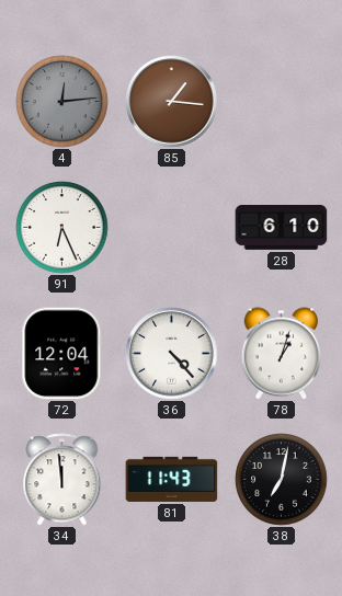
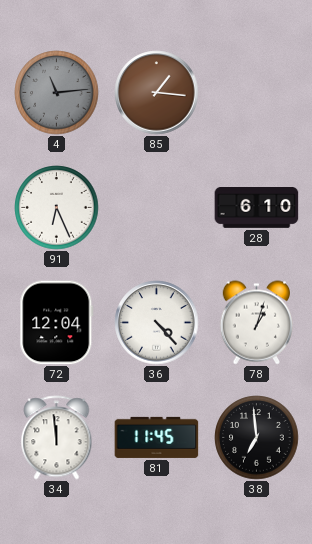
4: 12:14 -> 11:14 (57, 93)
81: 11:43 -> 11:45 (157, 437)
38: 7:02 -> 6:59 (257, 438)
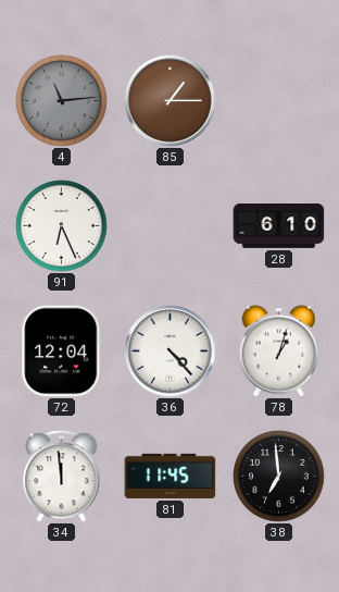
85: 1:16 -> 1:15 (171, 101)
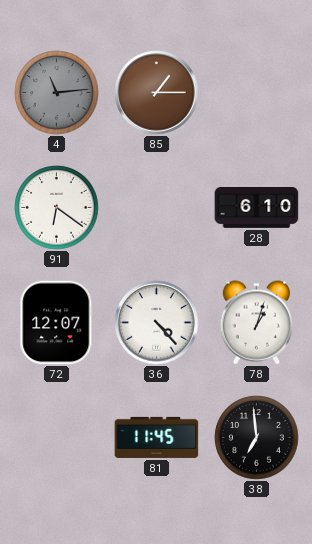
91: 6:26 -> 6:21 (57, 208)
72: 12:04 -> 12:07 (57, 323)
34: 11:59 -> none (62, 477)
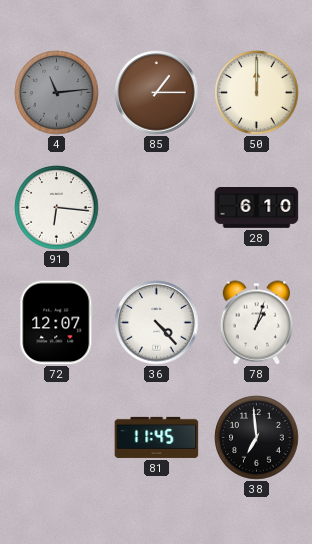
50: none -> 12:00 (257, 93)
91: 6:21 -> 6:16 (57, 208)
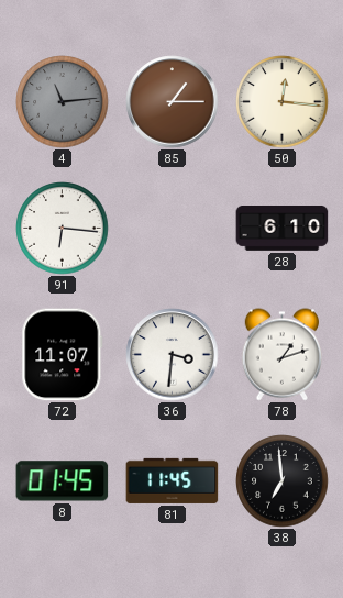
50: 12:00 -> 12:16 (283, 102)
72: 12:07 -> 11:07 (63, 355)
36: 4:23 -> 3:31 (173, 355)
78: 1:03 -> 1:12 (281, 355)
8: none -> 01:45 (63, 481)
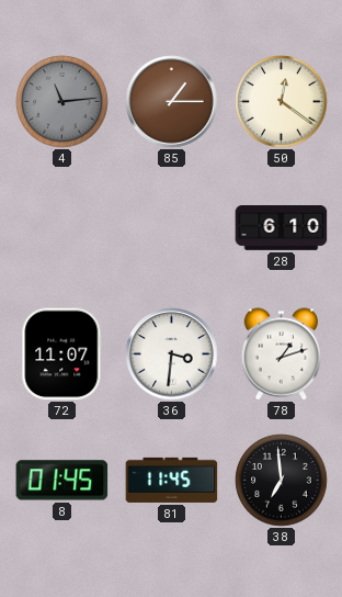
50: 12:16 -> 12:21 (282, 102)
91: 6:16 -> none (63, 229)
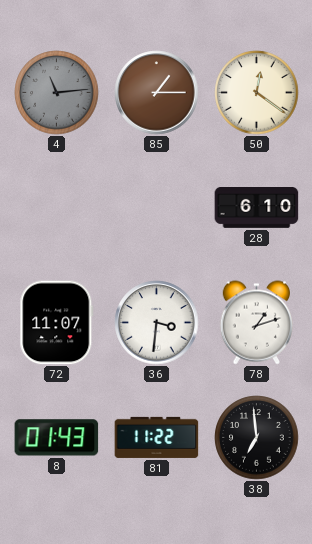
8: 01:45 -> 01:43 (57, 438)
81: 11:45 -> 11:22 (157, 437)
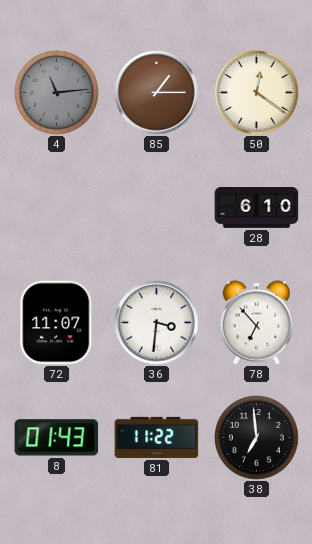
78: 1:12 -> 6:53 (256, 323)
